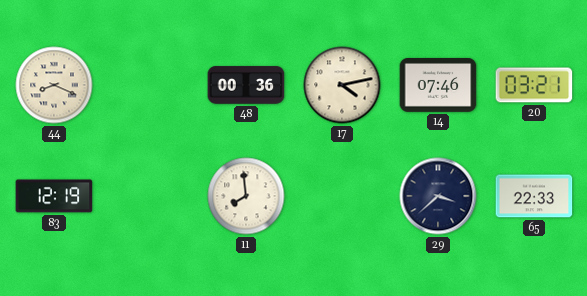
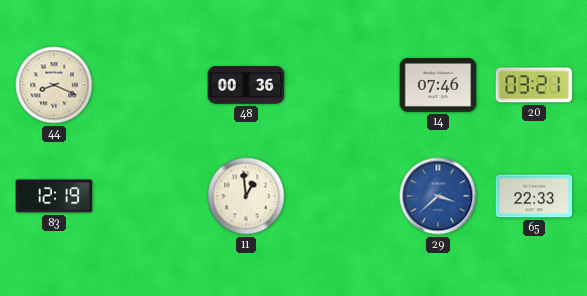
17: 4:13 -> none (342, 85)
11: 7:59 -> 12:59 (246, 196)
29 dial: navy -> blue (438, 196)
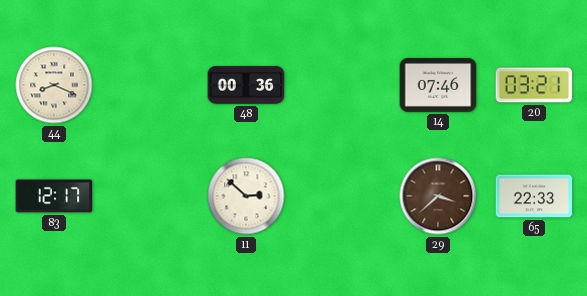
83: 12:19 -> 12:17 (54, 196)
11: 12:59 -> 2:52 (246, 196)
29 dial: blue -> brown (438, 196)
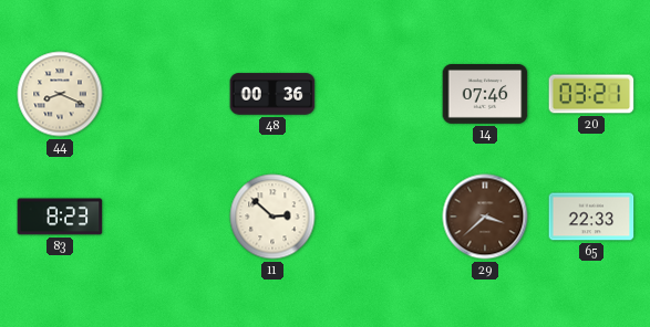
83: 12:17 -> 8:23 (60, 217)
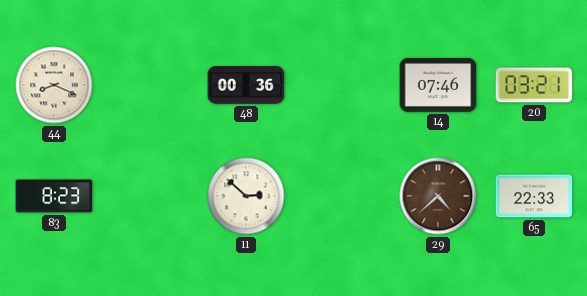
29: 3:38 -> 4:38 (438, 196)
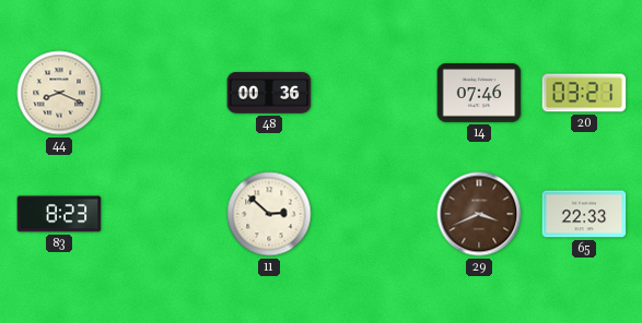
29: 4:38 -> 3:41 (479, 214)
